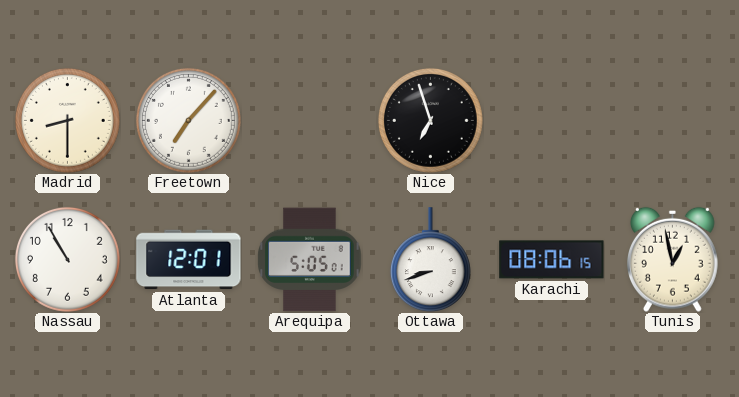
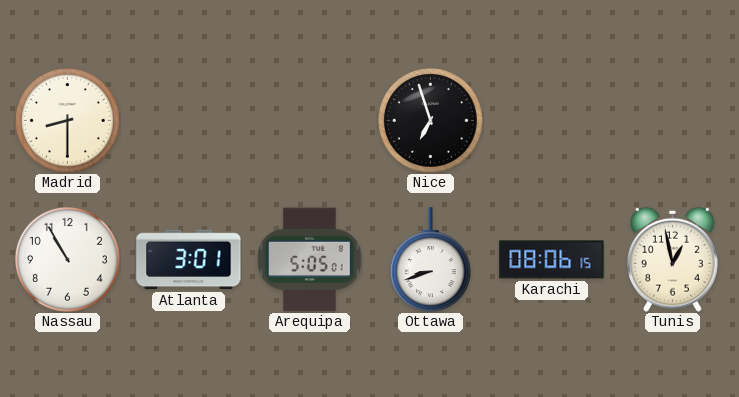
Freetown: 7:07 -> none (188, 120)
Atlanta: 12:01 -> 3:01 (189, 260)
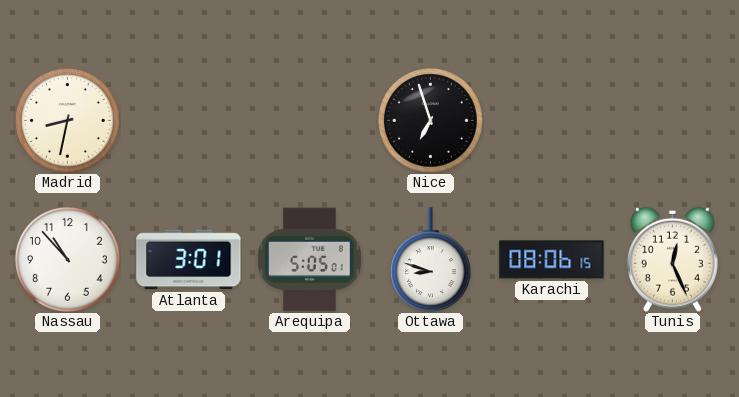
Madrid: 8:30 -> 8:32 (67, 120)
Nassau: 10:55 -> 10:53 (67, 259)
Ottawa: 8:42 -> 8:48 (430, 260)
Tunis: 12:58 -> 12:26 (673, 259)
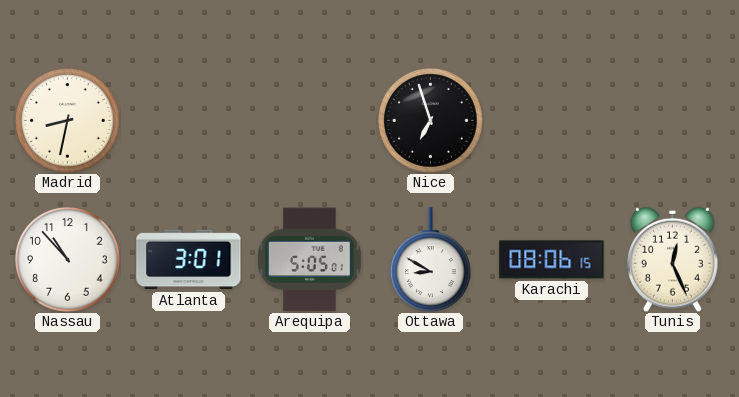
Ottawa: 8:48 -> 8:50 (430, 260)
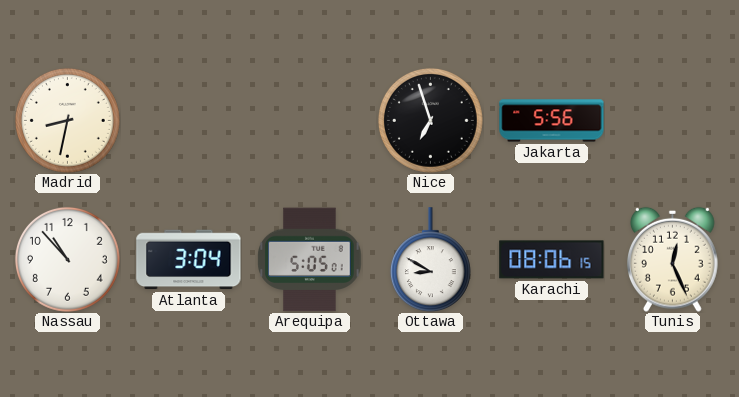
Jakarta: none -> 5:56 (552, 121)
Atlanta: 3:01 -> 3:04 (189, 260)
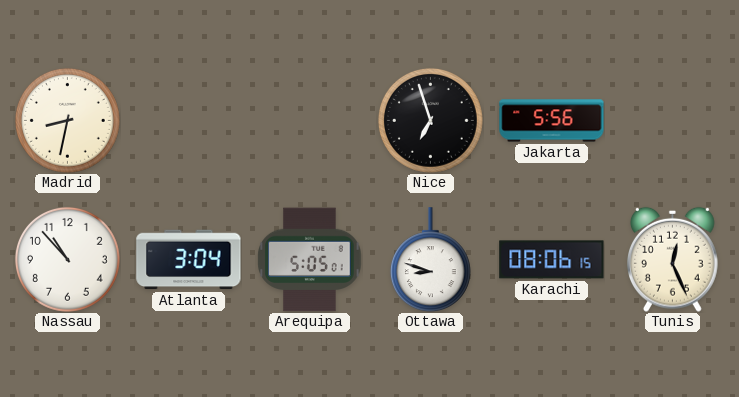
Ottawa: 8:50 -> 8:48 (430, 260)
